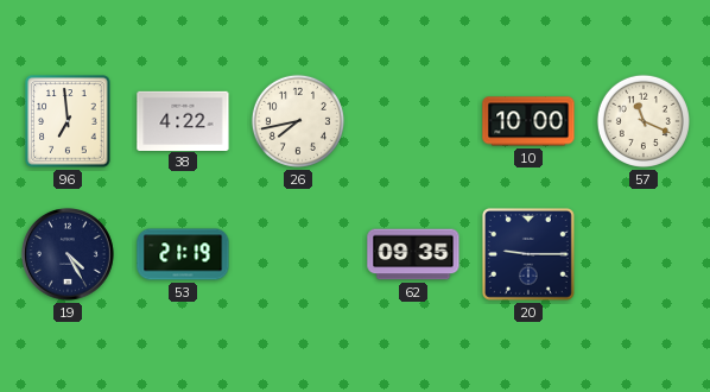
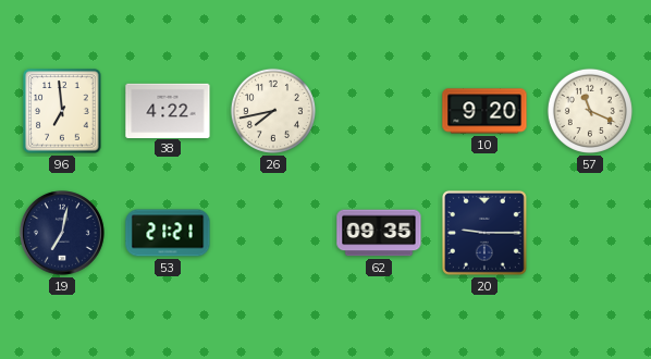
10: 10:00 -> 9:20 (484, 111)
19: 4:25 -> 7:02 (63, 234)
53: 21:19 -> 21:21 (168, 233)
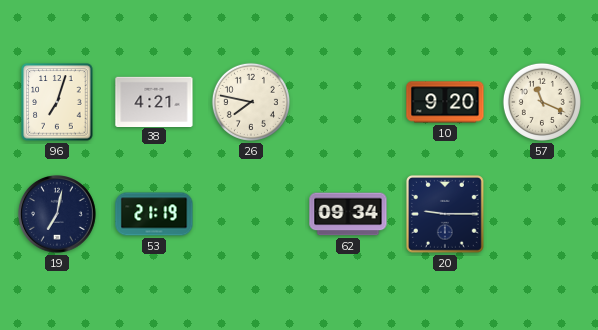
96: 6:59 -> 7:03 (57, 102)
38: 4:22 -> 4:21 (154, 101)
26: 7:43 -> 7:47 (251, 102)
53: 21:21 -> 21:19 (154, 214)
62: 09:35 -> 09:34 (348, 214)
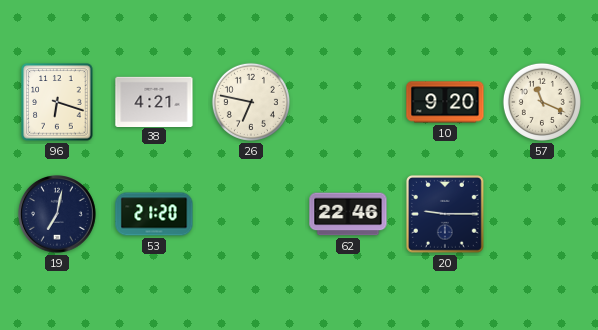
96: 7:03 -> 6:18 (57, 102)
26: 7:47 -> 6:47 (251, 102)
53: 21:19 -> 21:20 (154, 214)
62: 09:34 -> 22:46 (348, 214)
